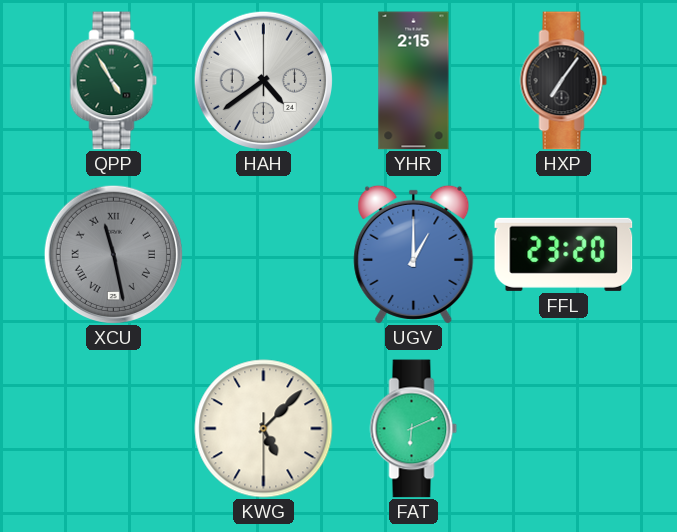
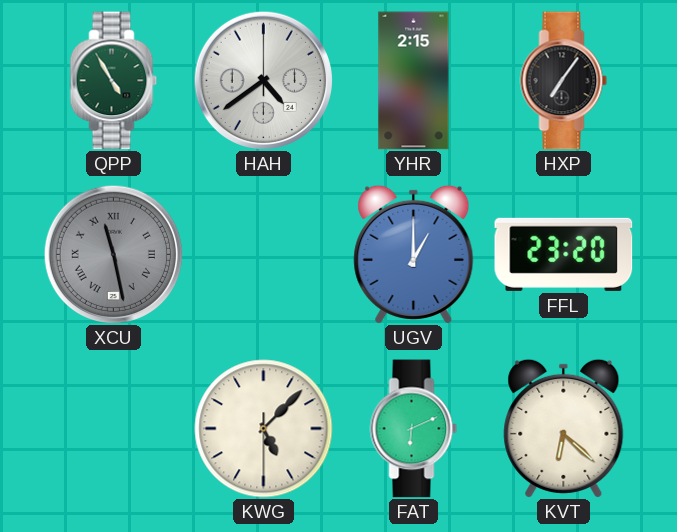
KVT: none -> 6:22 (564, 428)
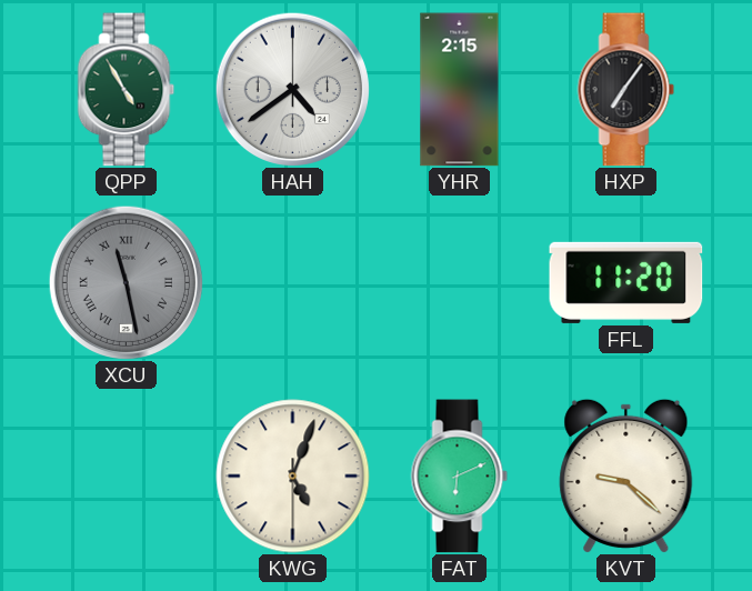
UGV: 1:00 -> none (414, 254)
FFL: 23:20 -> 11:20 (626, 282)
KWG: 5:07 -> 5:03 (293, 477)
KVT: 6:22 -> 9:22 (626, 475)
